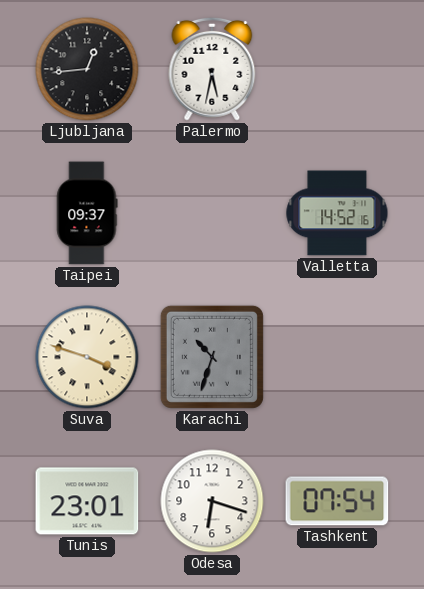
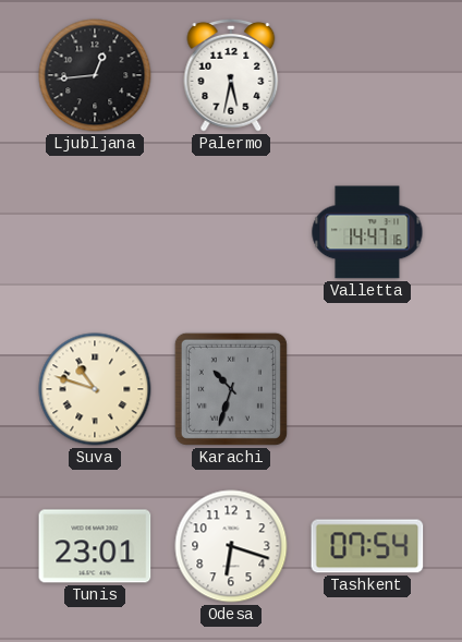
Taipei: 09:37 -> none (87, 213)
Valletta: 14:52 -> 14:47 (367, 232)
Suva: 3:48 -> 10:48 (95, 389)
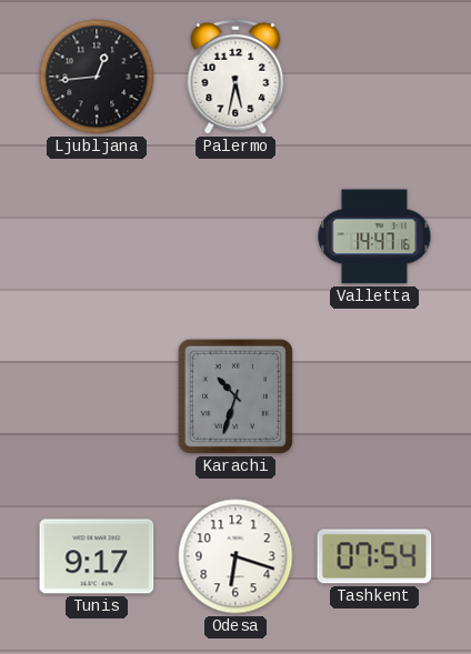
Suva: 10:48 -> none (95, 389)
Tunis: 23:01 -> 9:17 (97, 556)
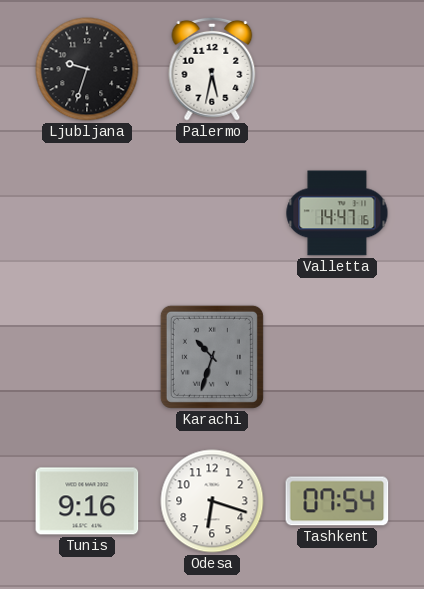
Ljubljana: 12:44 -> 9:33 (87, 69)
Tunis: 9:17 -> 9:16 (87, 501)
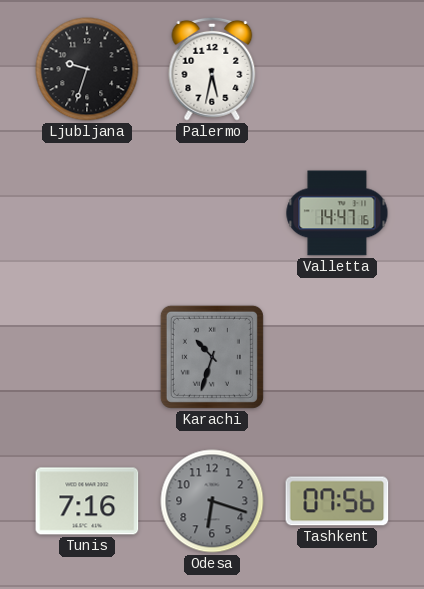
Tunis: 9:16 -> 7:16 (87, 501)
Odesa dial: white -> grey (212, 501)
Tashkent: 07:54 -> 07:56 (337, 501)
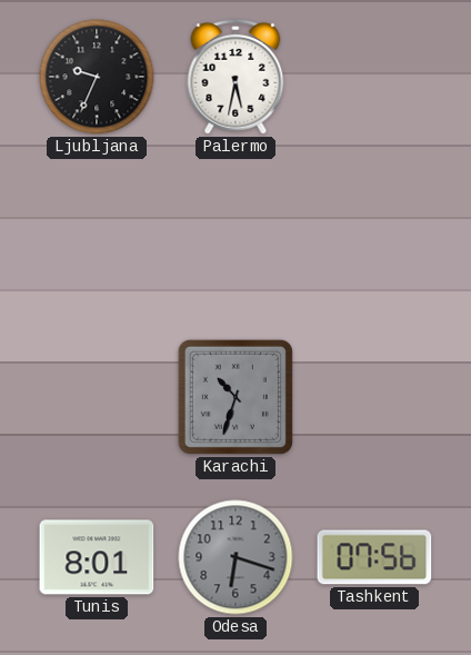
Ljubljana: 9:33 -> 9:34 (97, 77)
Valletta: 14:47 -> none (337, 213)
Tunis: 7:16 -> 8:01 (97, 557)
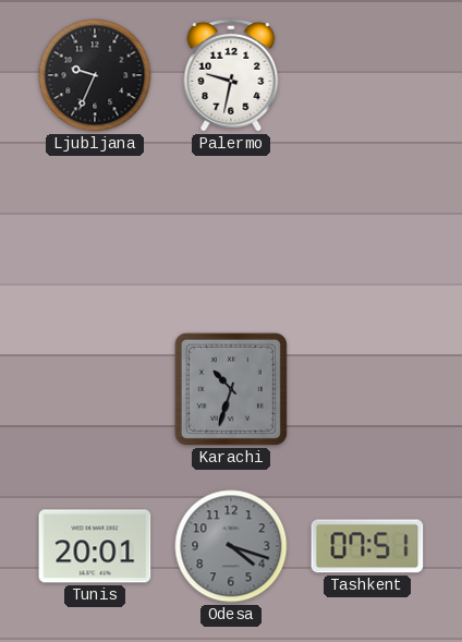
Palermo: 5:32 -> 9:32 (231, 75)
Tunis: 8:01 -> 20:01 (95, 546)
Odesa: 6:18 -> 4:18 (231, 546)
Tashkent: 07:56 -> 07:51 (367, 546)
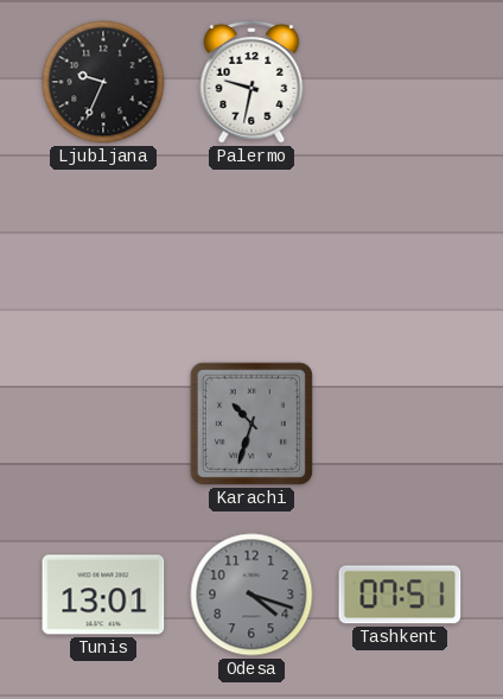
Tunis: 20:01 -> 13:01 (103, 595)
